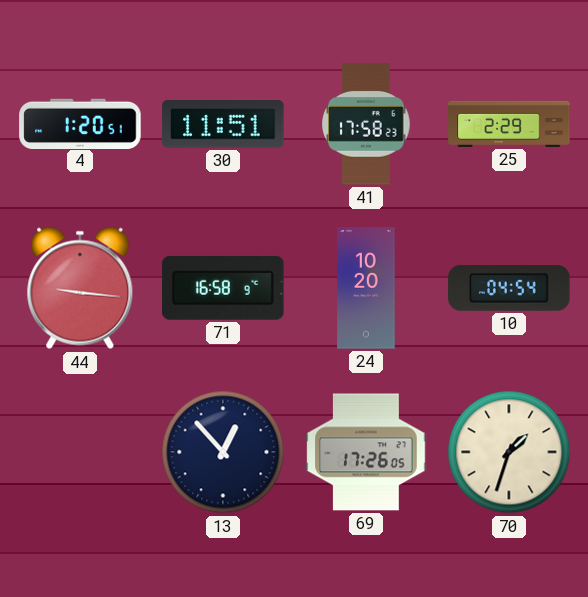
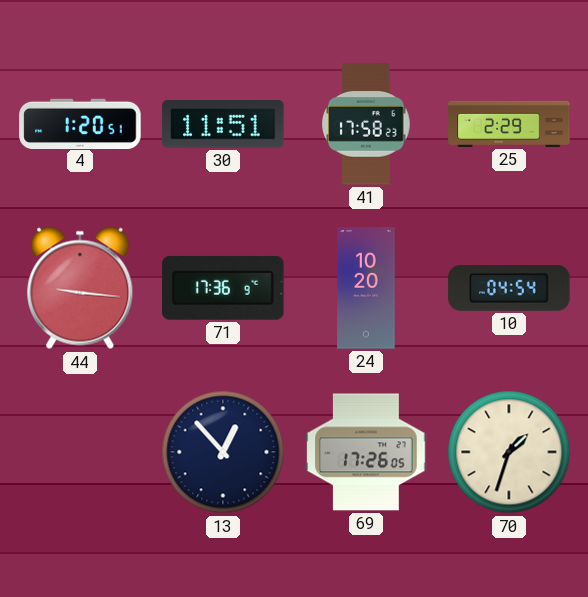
71: 16:58 -> 17:36 (223, 288)
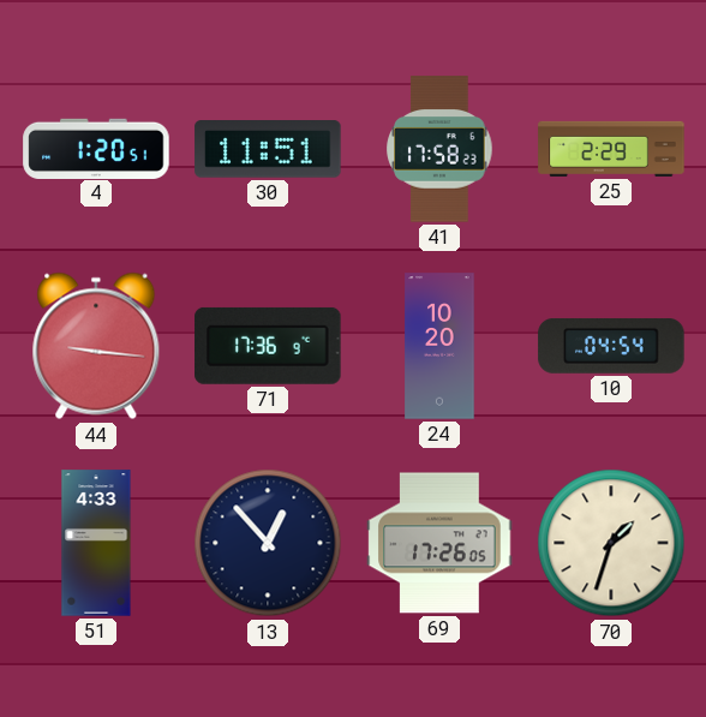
51: none -> 4:33 (96, 543)
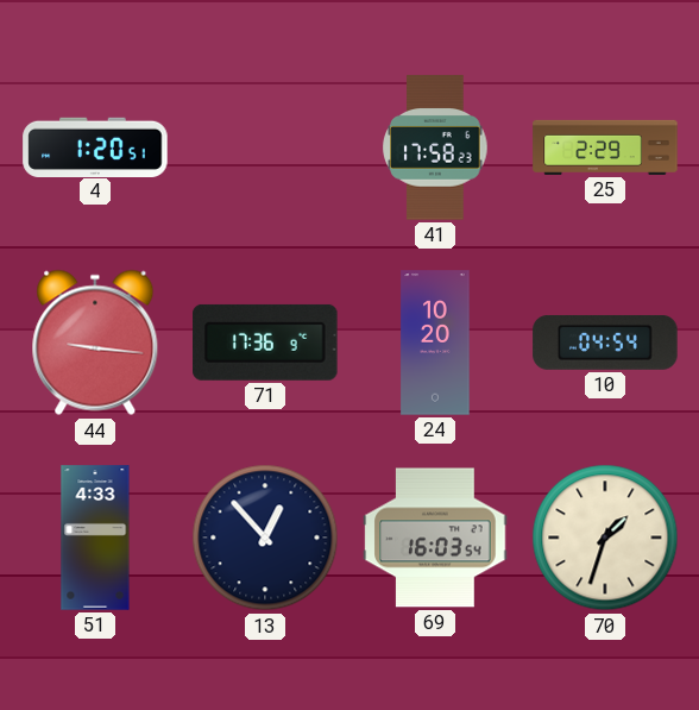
30: 11:51 -> none (268, 150)
69: 17:26 -> 16:03 (435, 538)
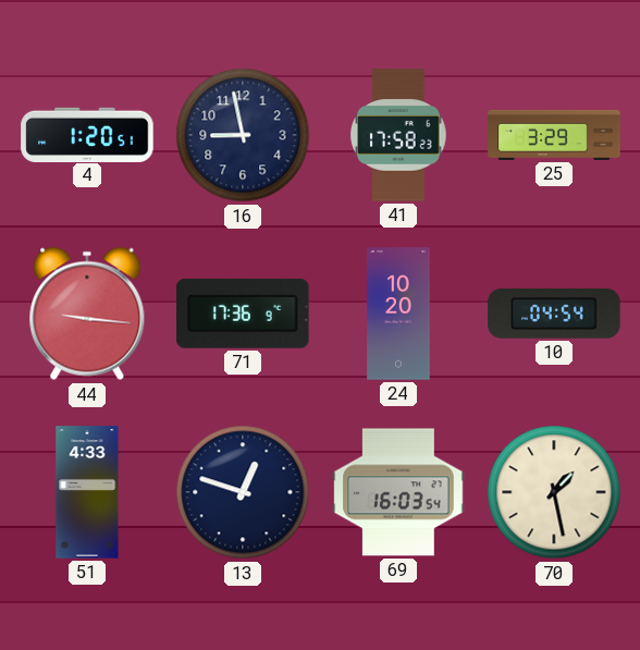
16: none -> 8:58 (243, 135)
25: 2:29 -> 3:29 (554, 135)
13: 12:53 -> 12:48 (243, 492)
70: 1:33 -> 1:28 (554, 492)
